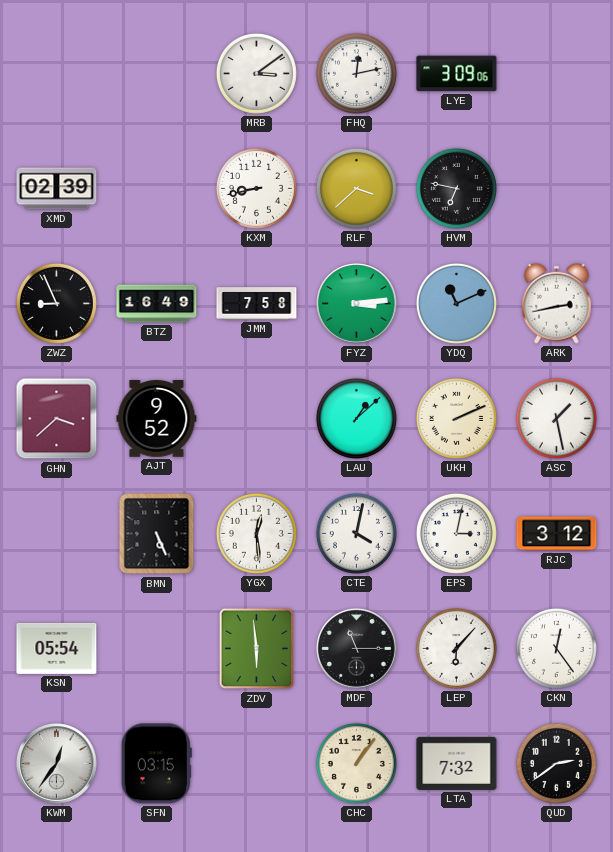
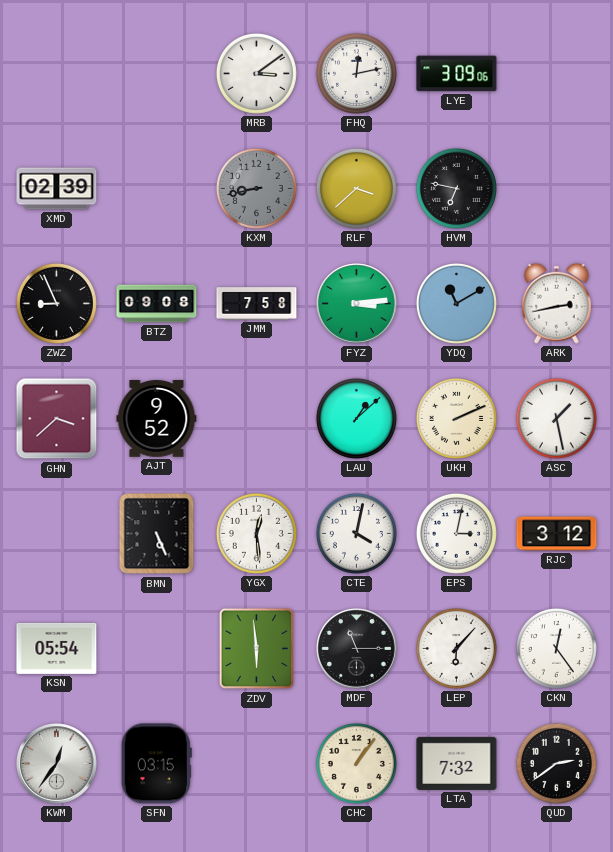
KXM dial: white -> grey (256, 188)
BTZ: 16:49 -> 09:08 (157, 304)
YDQ: 11:11 -> 11:10 (456, 303)
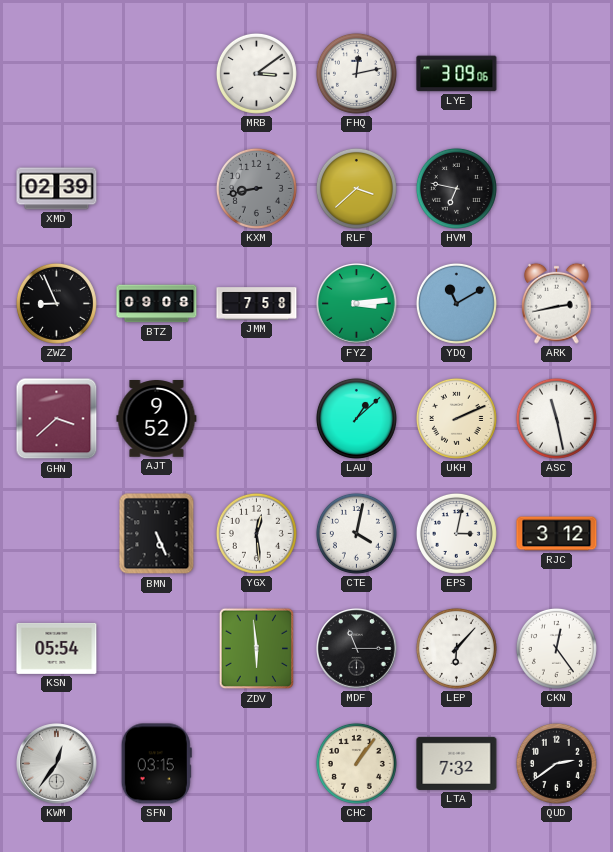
ASC: 1:28 -> 11:28 (556, 418)
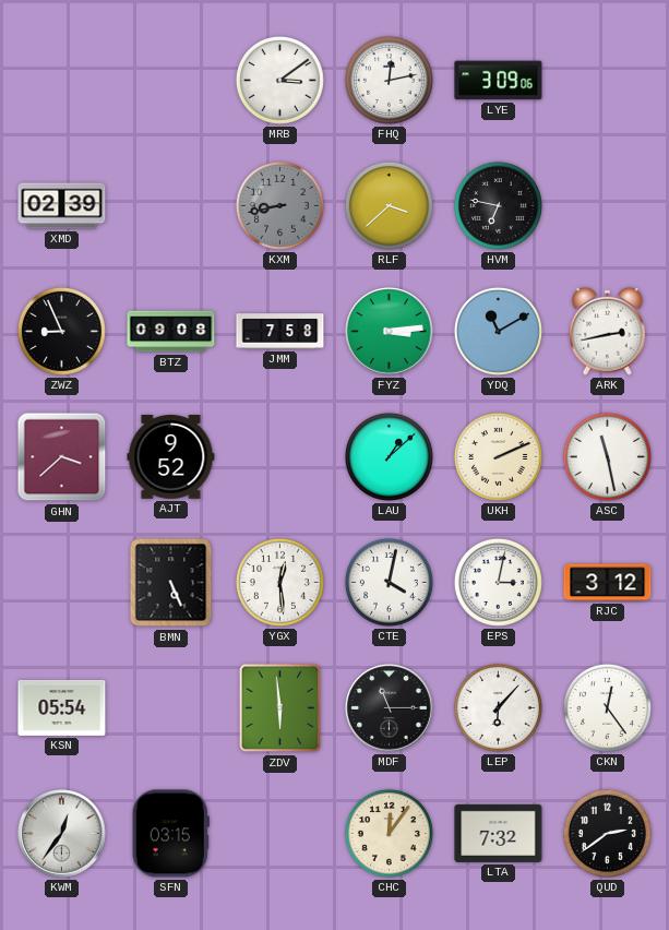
CHC: 1:06 -> 12:06 (389, 833)
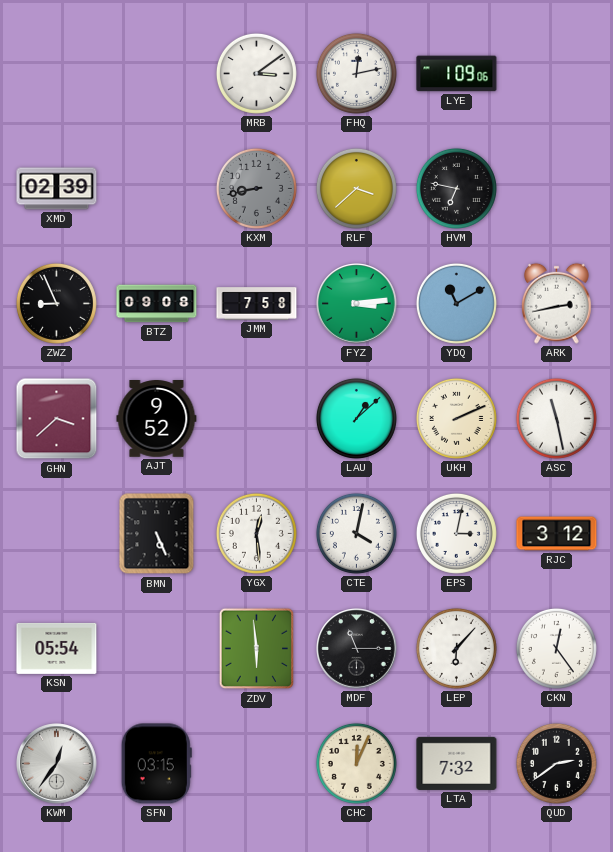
LYE: 3:09 -> 1:09 (457, 74)
CHC: 12:06 -> 12:04 (356, 763)
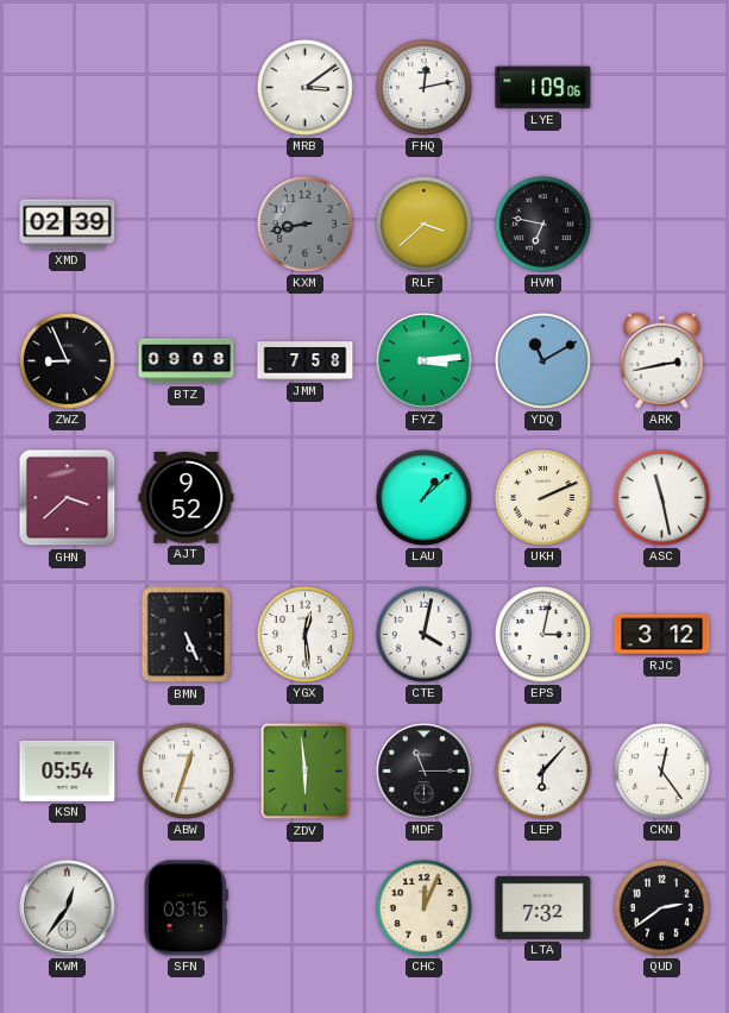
ABW: none -> 12:33 (186, 770)
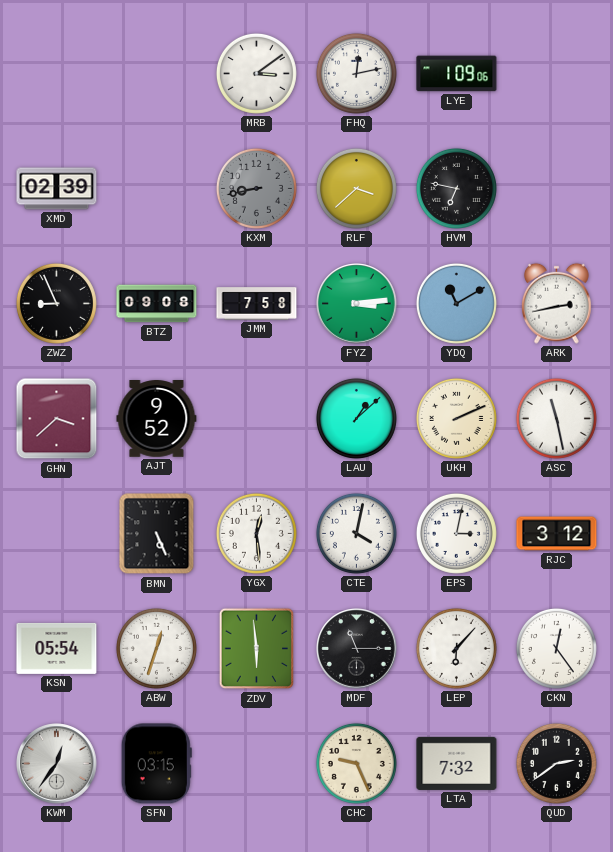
CHC: 12:04 -> 9:26 (356, 763)
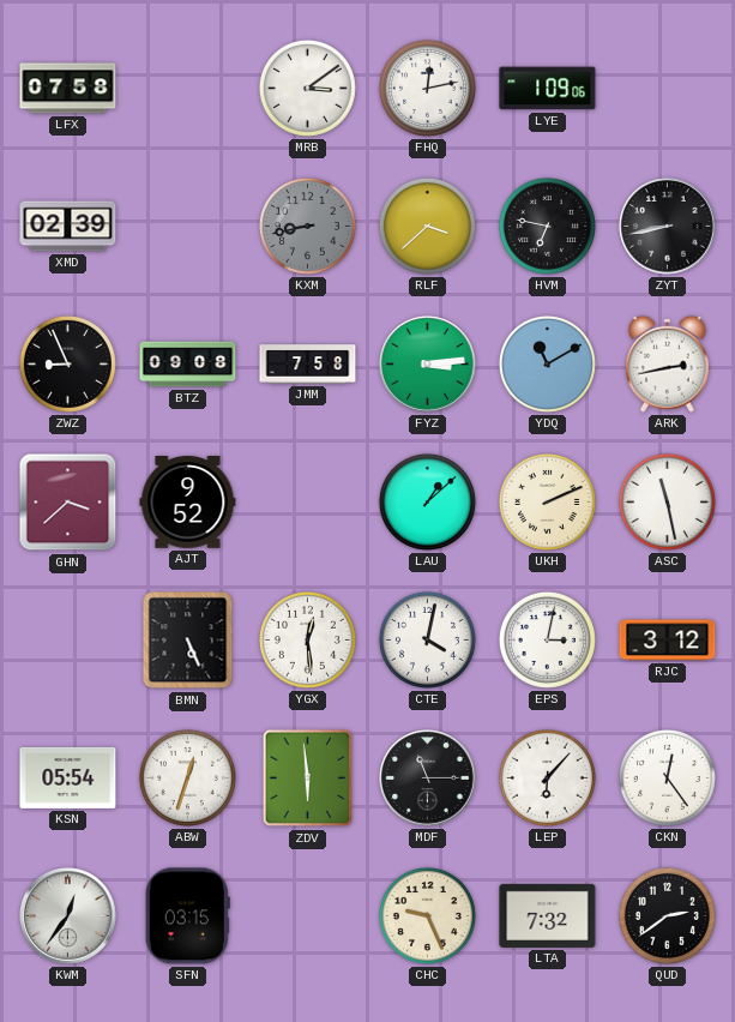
LFX: none -> 07:58 (68, 89)
ZYT: none -> 8:43 (668, 227)
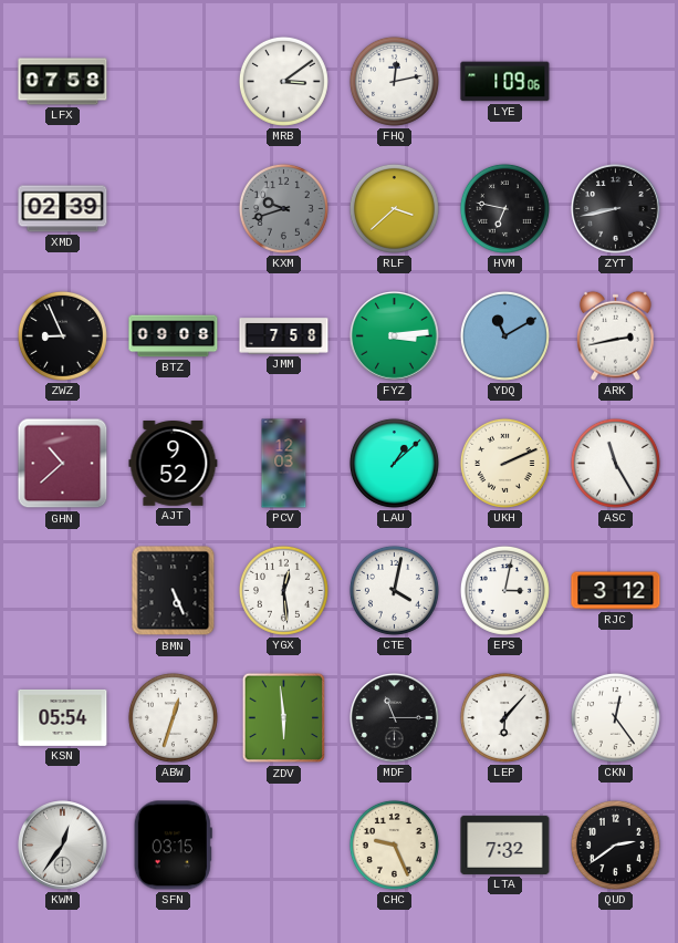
KXM: 8:43 -> 9:42 (283, 208)
GHN: 3:38 -> 10:38 (63, 464)
PCV: none -> 12:03 (284, 464)
ASC: 11:28 -> 11:25 (615, 463)
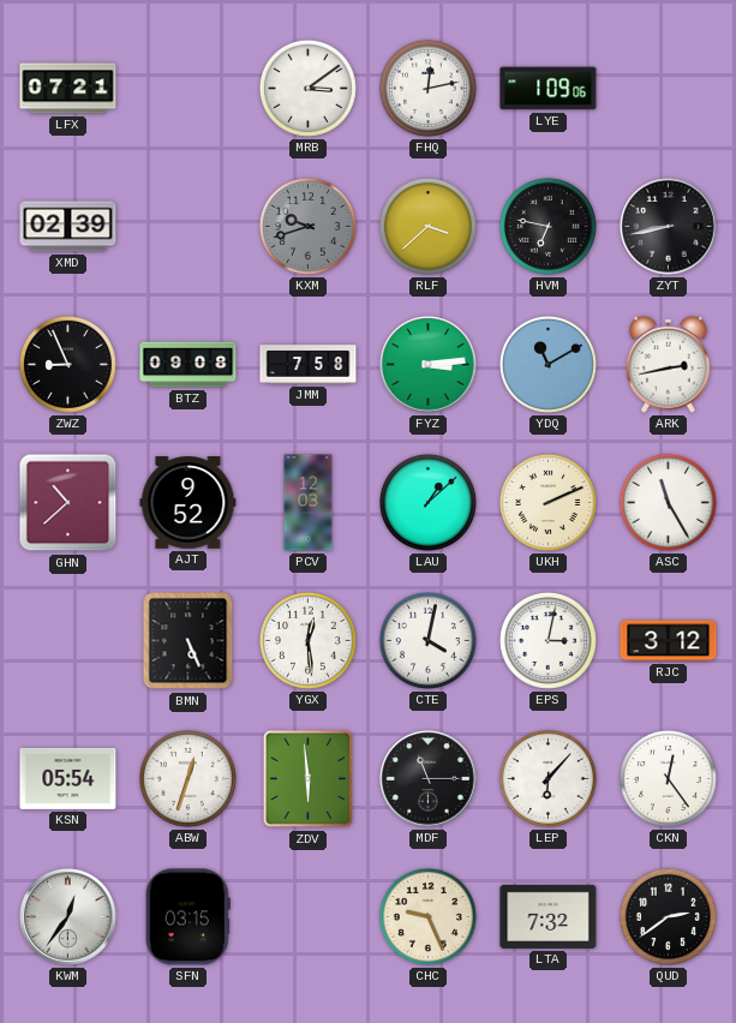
LFX: 07:58 -> 07:21 (68, 89)
